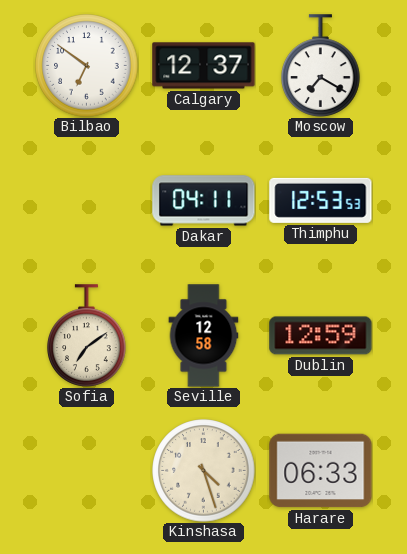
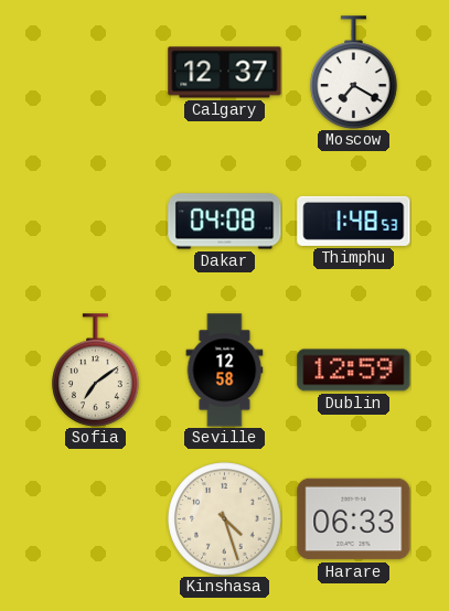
Bilbao: 6:51 -> none (87, 66)
Dakar: 04:11 -> 04:08 (225, 222)
Thimphu: 12:53 -> 1:48 (354, 221)
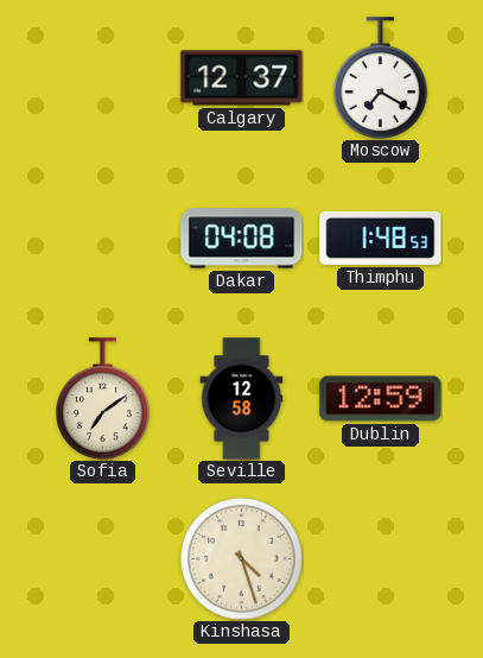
Harare: 06:33 -> none (354, 519)
